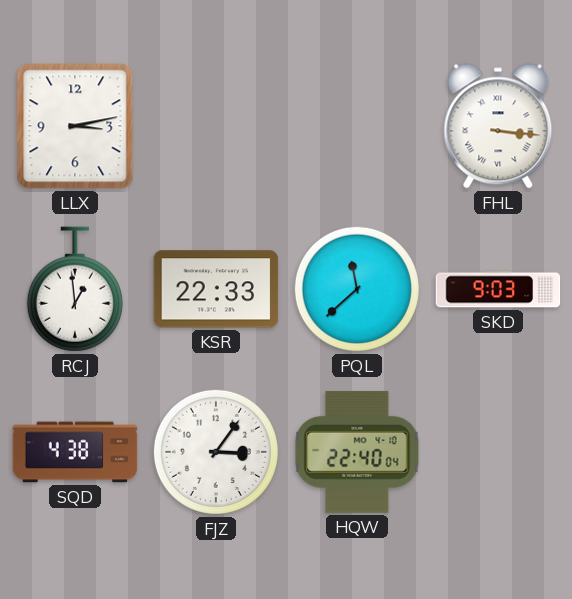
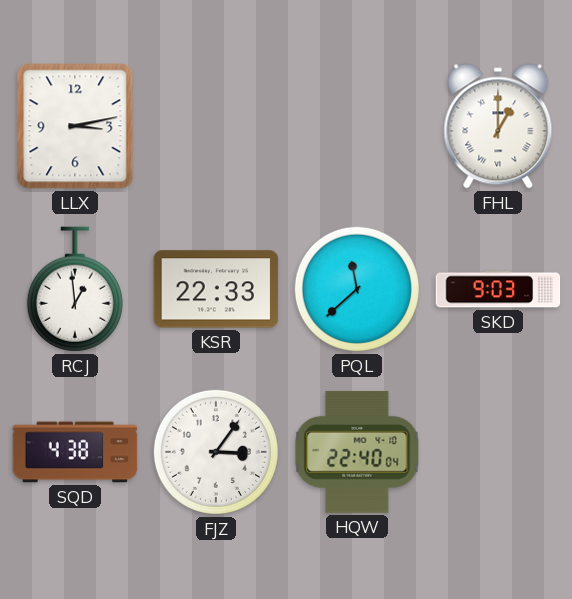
FHL: 3:16 -> 1:00 (498, 126)
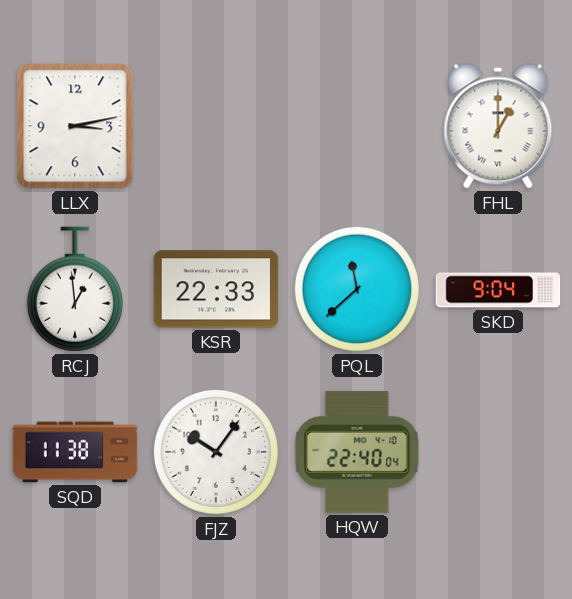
SKD: 9:03 -> 9:04 (498, 289)
SQD: 4:38 -> 11:38 (75, 452)
FJZ: 3:06 -> 10:06 (216, 452)
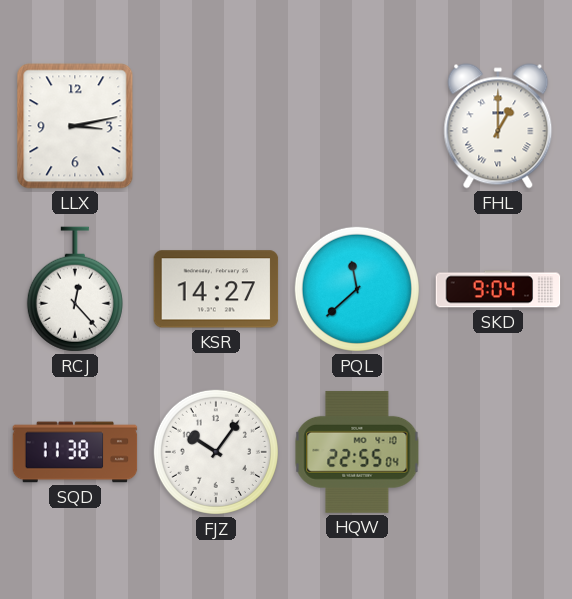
RCJ: 12:59 -> 12:23 (75, 289)
KSR: 22:33 -> 14:27 (216, 289)
HQW: 22:40 -> 22:55 (357, 452)
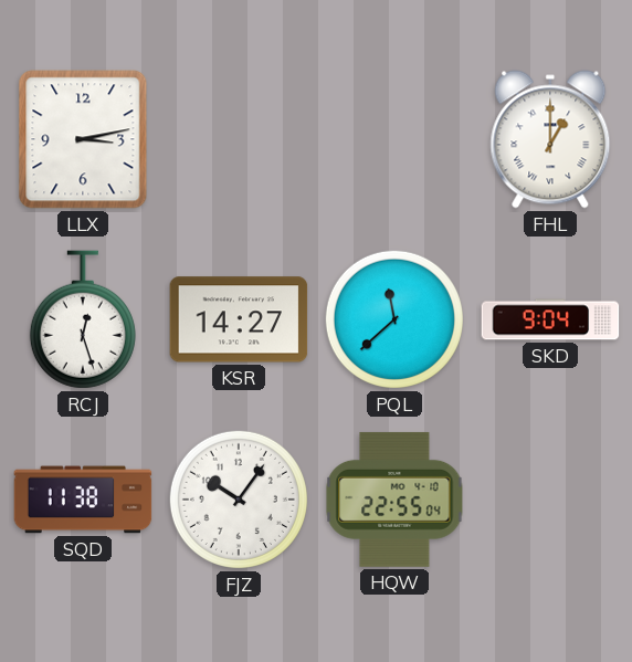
RCJ: 12:23 -> 12:27 (83, 319)
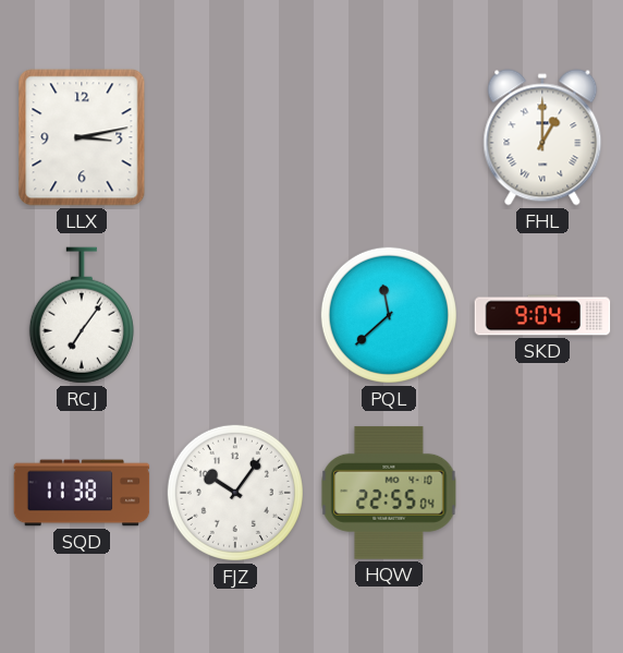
RCJ: 12:27 -> 7:06 (82, 315)
KSR: 14:27 -> none (239, 319)
